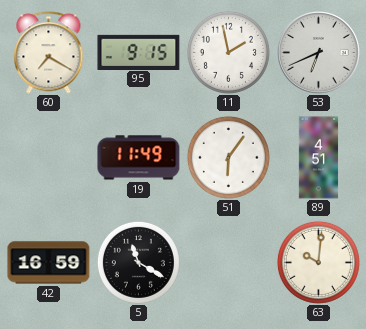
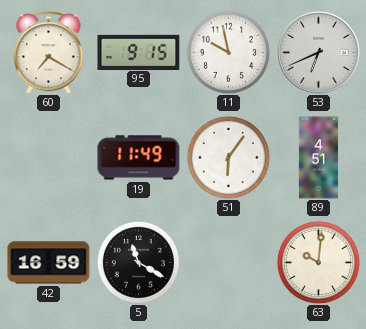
11: 1:58 -> 9:58 (228, 52)
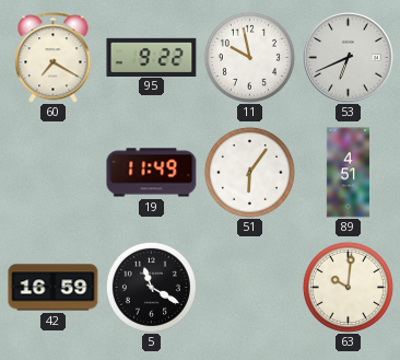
95: 9:15 -> 9:22 (152, 57)
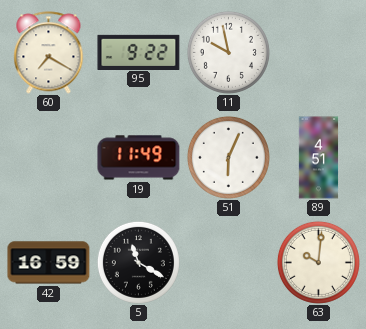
53: 6:41 -> none (349, 58)
51: 6:06 -> 6:04 (228, 157)
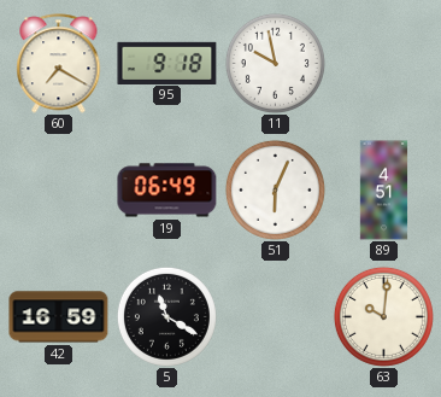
95: 9:22 -> 9:18 (167, 63)
19: 11:49 -> 06:49 (167, 191)
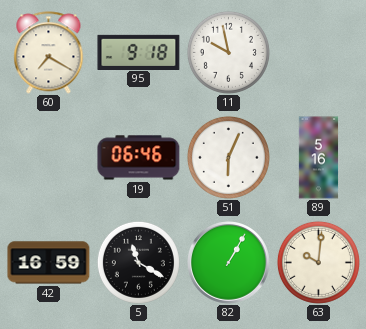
19: 06:49 -> 06:46 (139, 158)
89: 4:51 -> 5:16 (319, 158)
82: none -> 1:05 (229, 263)
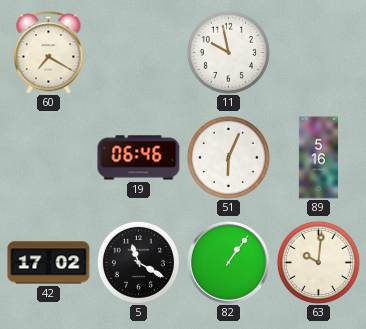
95: 9:18 -> none (139, 52)
42: 16:59 -> 17:02 (49, 263)
82: 1:05 -> 1:06 (229, 263)
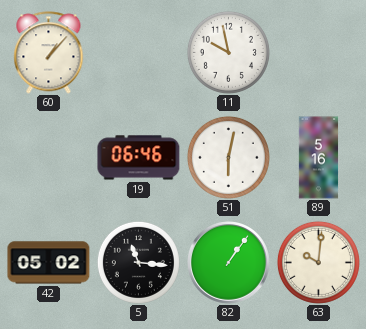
60: 7:20 -> 1:07 (49, 53)
51: 6:04 -> 6:02 (228, 157)
42: 17:02 -> 05:02 (49, 263)
5: 11:20 -> 11:16 (138, 262)
